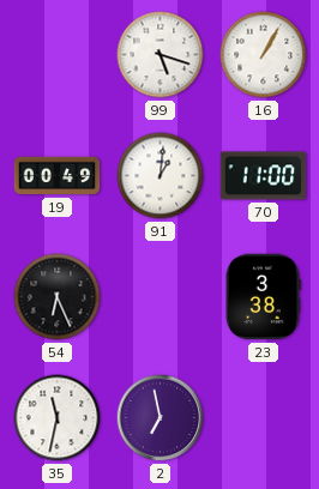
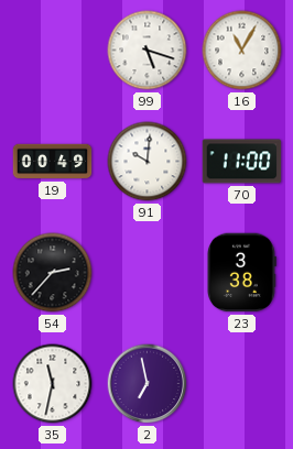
16: 1:05 -> 11:05 (242, 51)
91: 1:01 -> 10:01 (148, 162)
54: 6:26 -> 2:37 (53, 273)
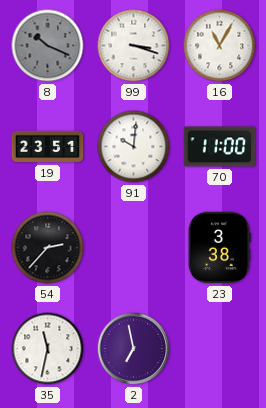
8: none -> 10:19 (48, 46)
99: 5:18 -> 3:18 (134, 46)
19: 00:49 -> 23:51 (48, 147)
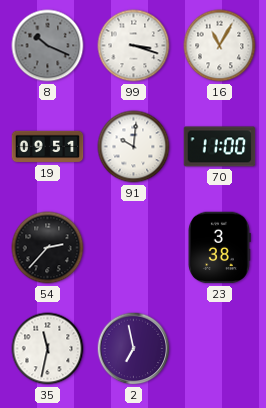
19: 23:51 -> 09:51 (48, 147)
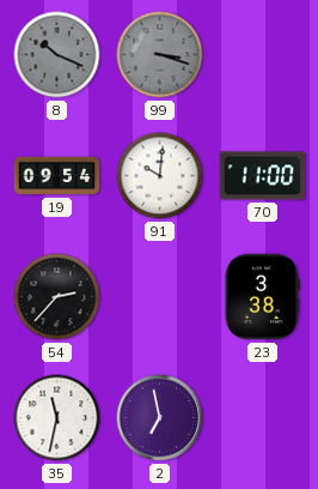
99 dial: white -> grey (160, 55)
16: 11:05 -> none (220, 46)
19: 09:51 -> 09:54 (57, 176)
